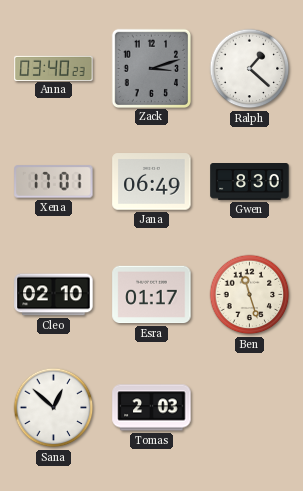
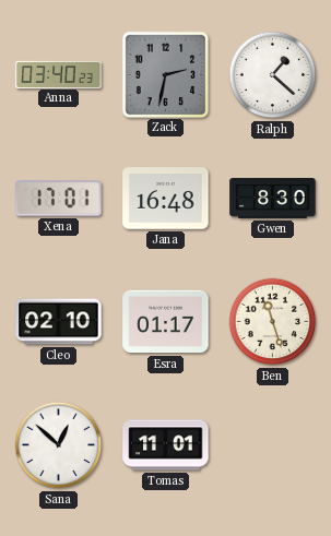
Zack: 3:12 -> 2:32 (165, 74)
Jana: 06:49 -> 16:48 (166, 199)
Tomas: 2:03 -> 11:01 (166, 445)
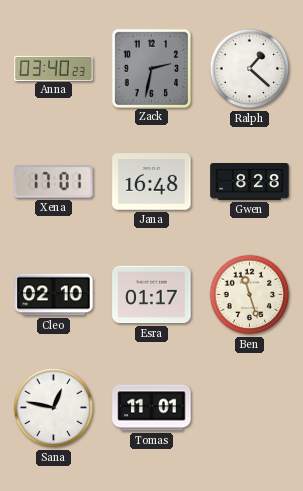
Gwen: 8:30 -> 8:28 (250, 182)
Sana: 12:52 -> 12:47 (54, 408)
